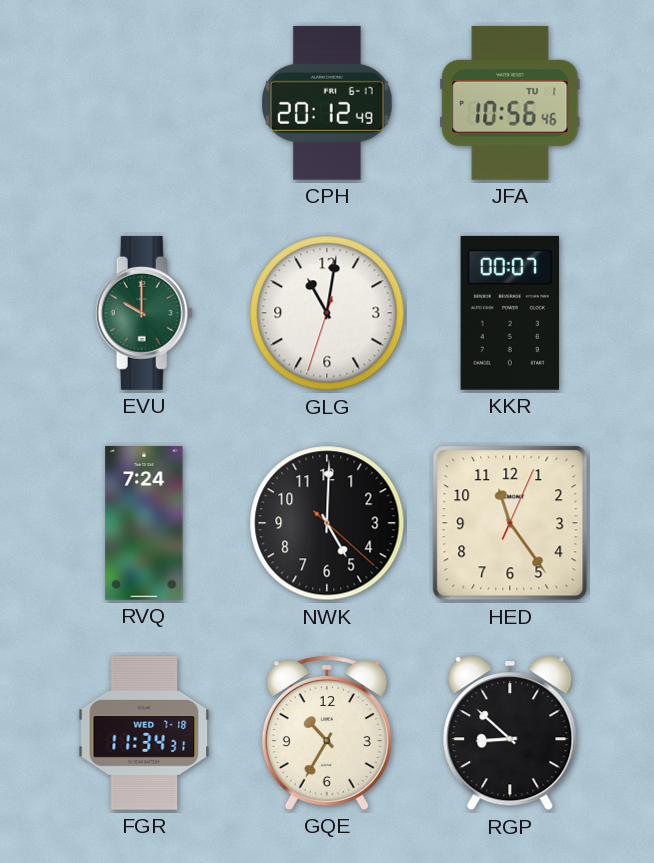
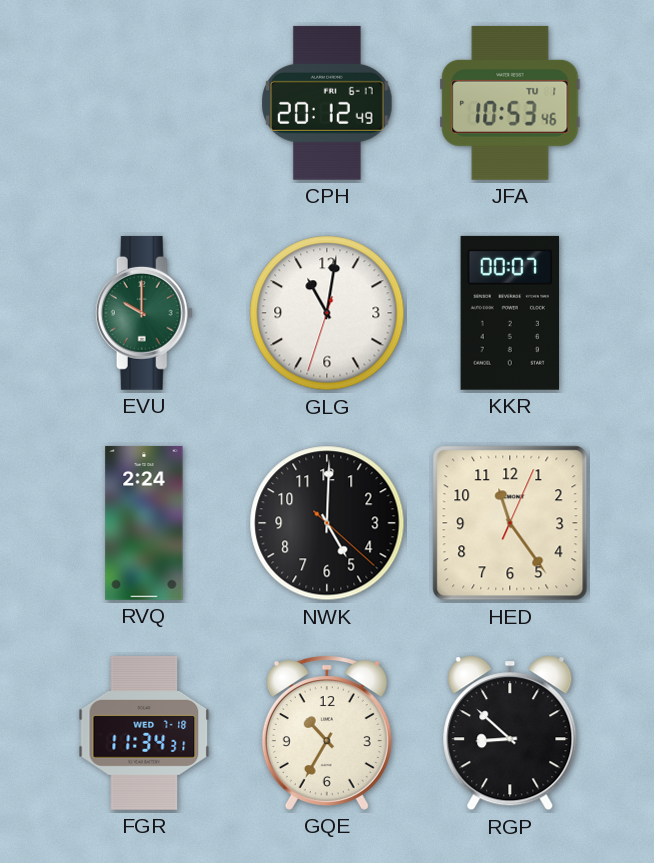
JFA: 10:56 -> 10:53 (510, 103)
RVQ: 7:24 -> 2:24 (144, 523)
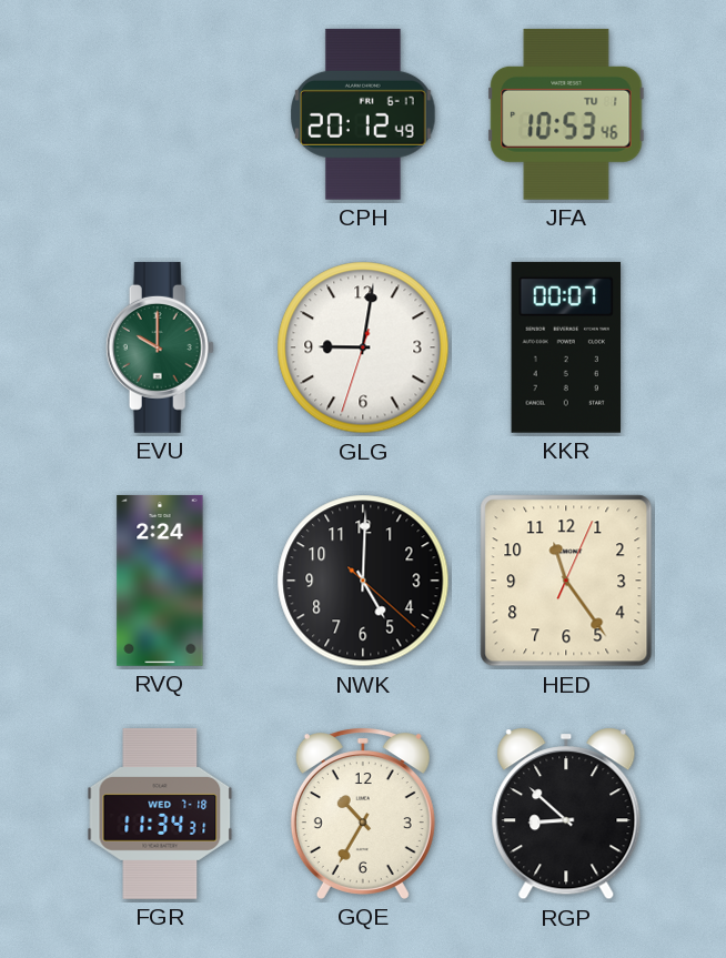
GLG: 11:01 -> 9:01 (363, 347)
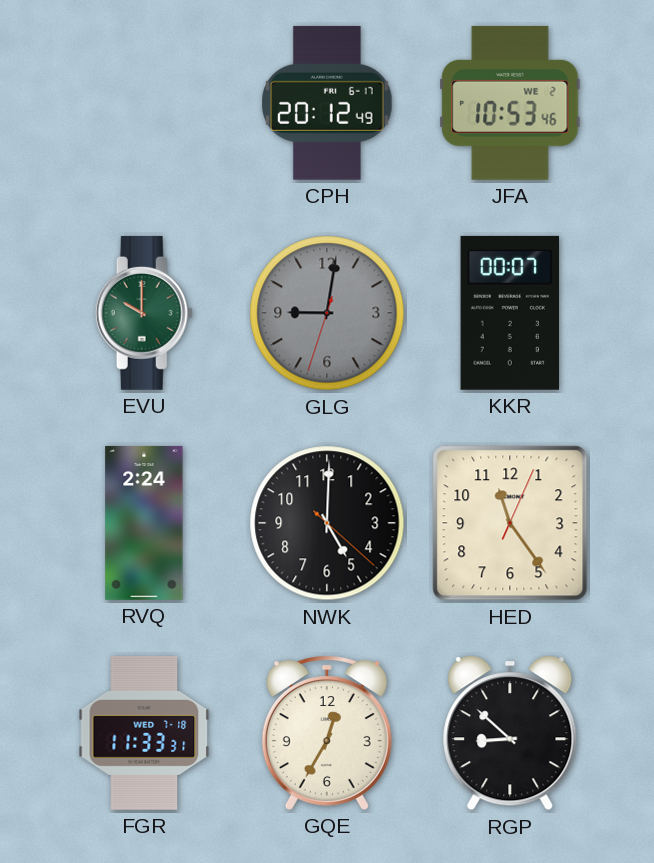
JFA date: TU 1 -> WE 2 (510, 103)
GLG dial: white -> grey (327, 313)
FGR: 11:34 -> 11:33 (144, 733)
GQE: 10:35 -> 12:35 (327, 733)
